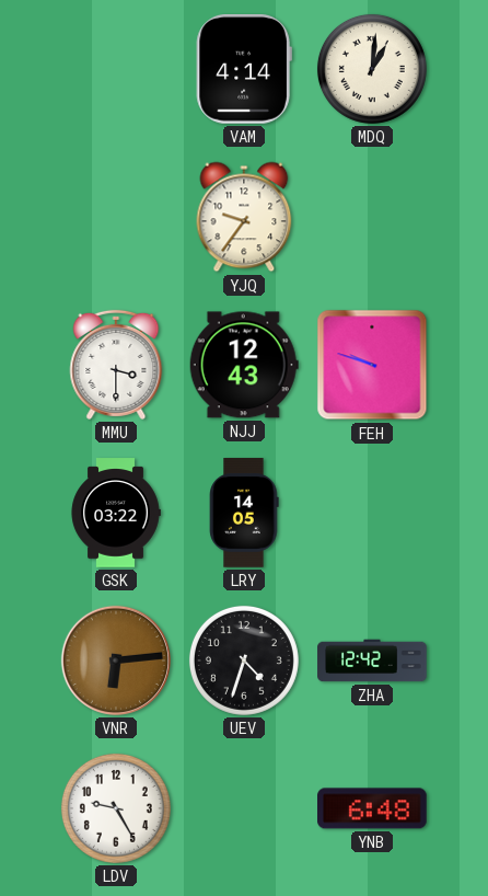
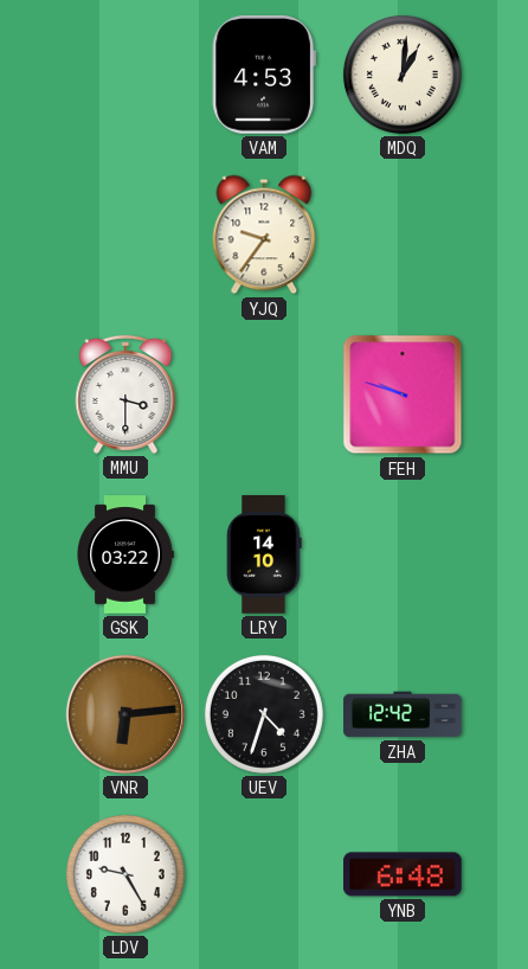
VAM: 4:14 -> 4:53 (264, 76)
NJJ: 12:43 -> none (244, 365)
LRY: 14:05 -> 14:10 (264, 554)
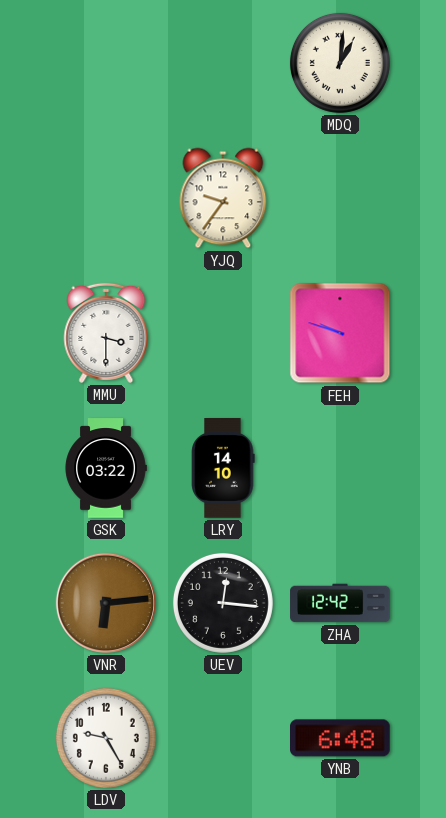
VAM: 4:53 -> none (264, 76)
UEV: 4:33 -> 12:16 (223, 603)
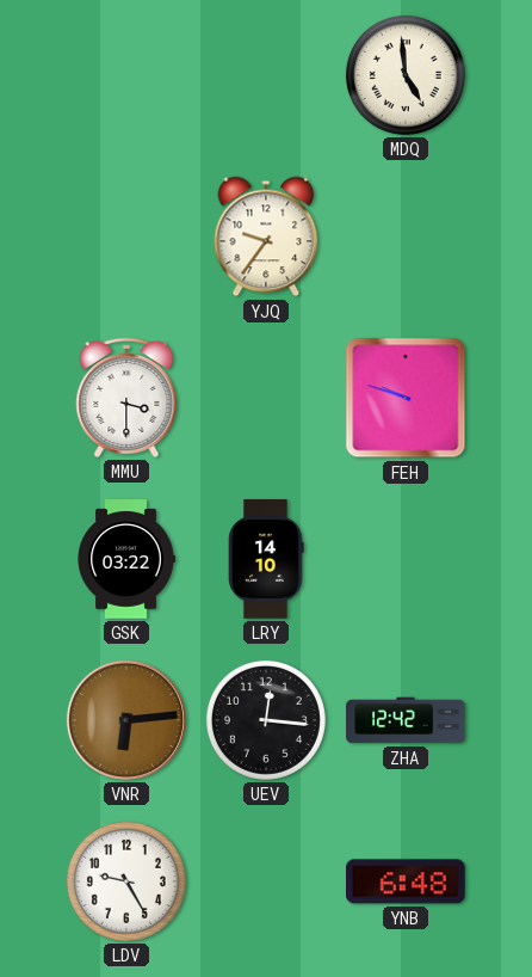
MDQ: 1:01 -> 4:59 (406, 75)
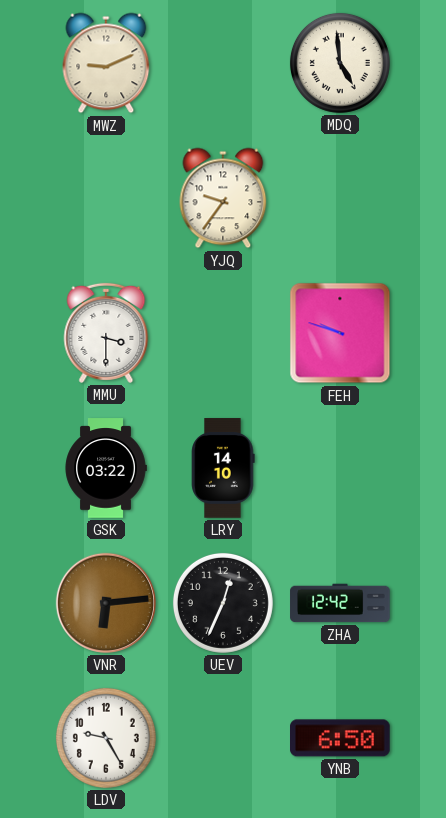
MWZ: none -> 9:11 (106, 63)
UEV: 12:16 -> 12:34 (223, 603)
YNB: 6:48 -> 6:50 (341, 738)
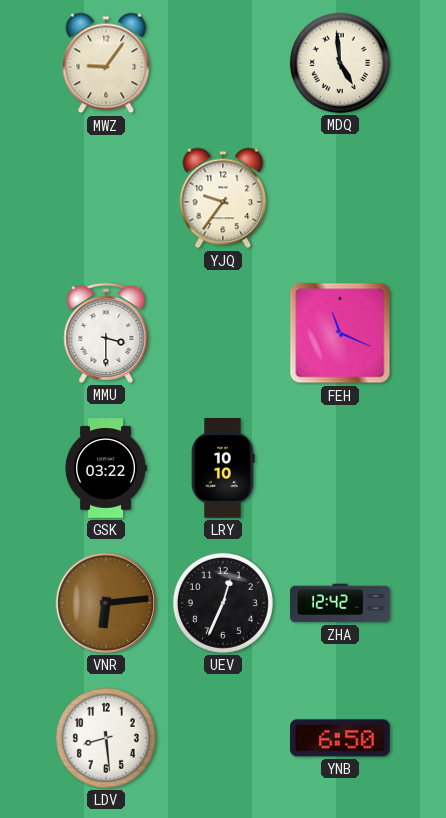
MWZ: 9:11 -> 9:06 (106, 63)
FEH: 9:48 -> 11:19 (340, 333)
LRY: 14:10 -> 10:10 (223, 468)
LDV: 9:25 -> 8:29 (106, 738)
